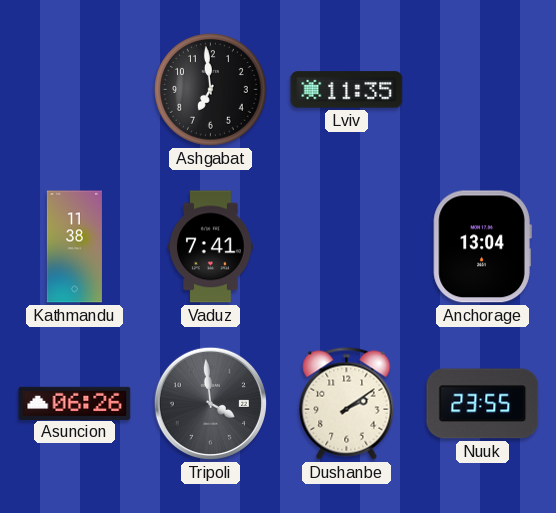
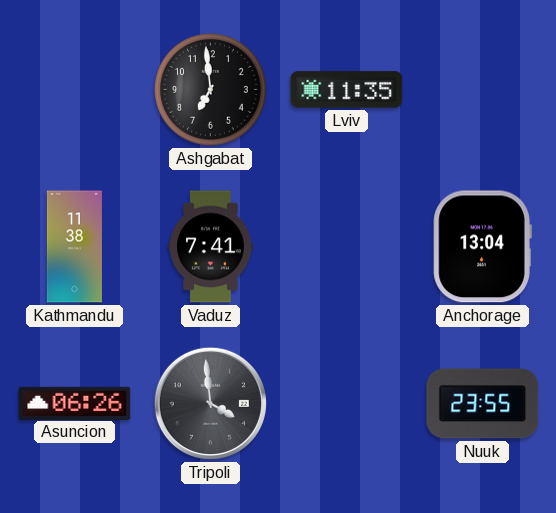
Dushanbe: 2:09 -> none (347, 404)
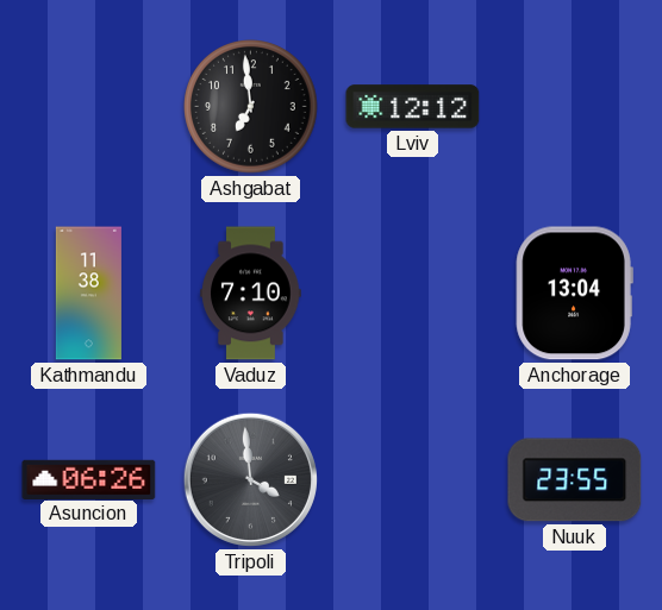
Lviv: 11:35 -> 12:12 (413, 107)
Vaduz: 7:41 -> 7:10 (251, 294)
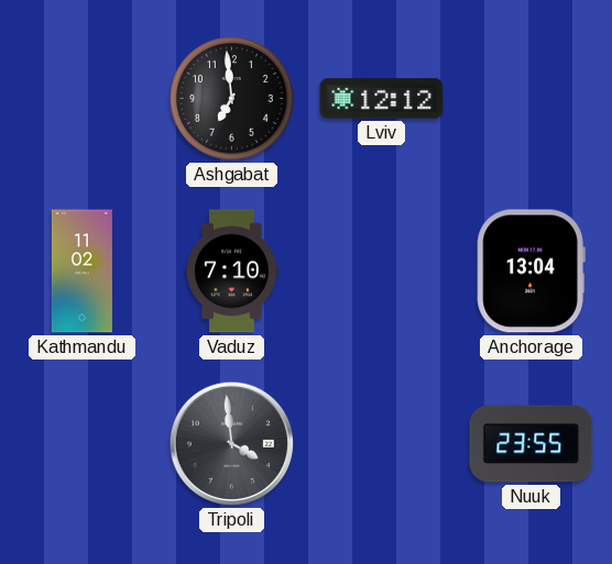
Kathmandu: 11:38 -> 11:02 (81, 272)
Asuncion: 06:26 -> none (89, 479)
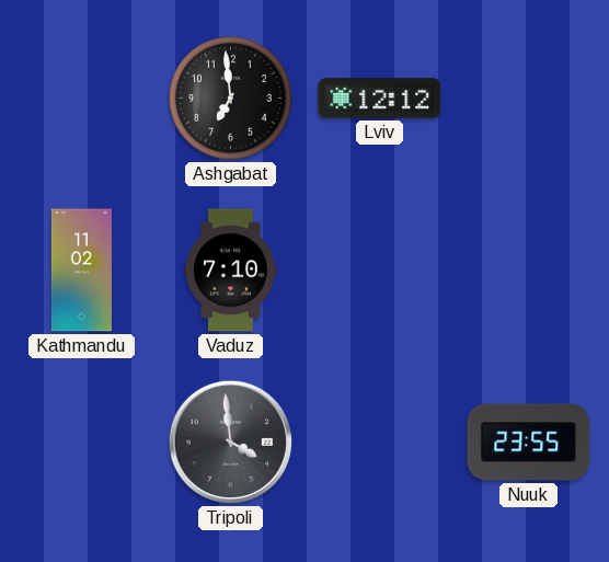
Anchorage: 13:04 -> none (531, 272)
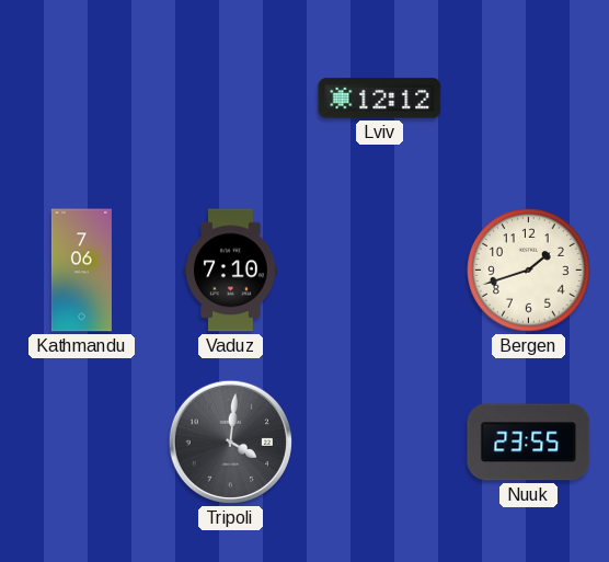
Ashgabat: 6:59 -> none (231, 99)
Kathmandu: 11:02 -> 7:06 (81, 271)
Bergen: none -> 1:42 (529, 271)
Tripoli: 3:59 -> 4:01 (230, 441)
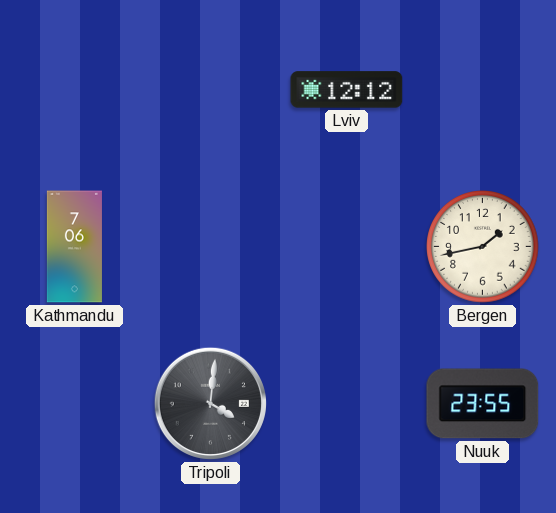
Vaduz: 7:10 -> none (231, 271)
Bergen: 1:42 -> 1:43 (483, 247)
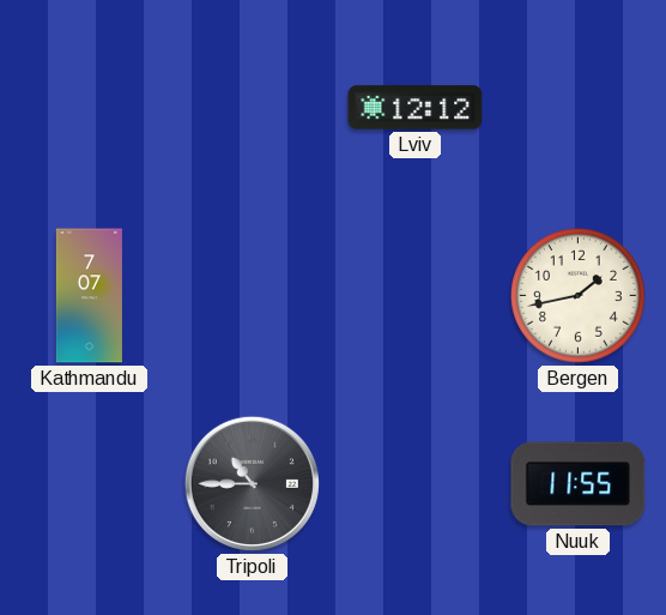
Kathmandu: 7:06 -> 7:07 (89, 296)
Tripoli: 4:01 -> 10:45 (252, 483)
Nuuk: 23:55 -> 11:55 (579, 484)
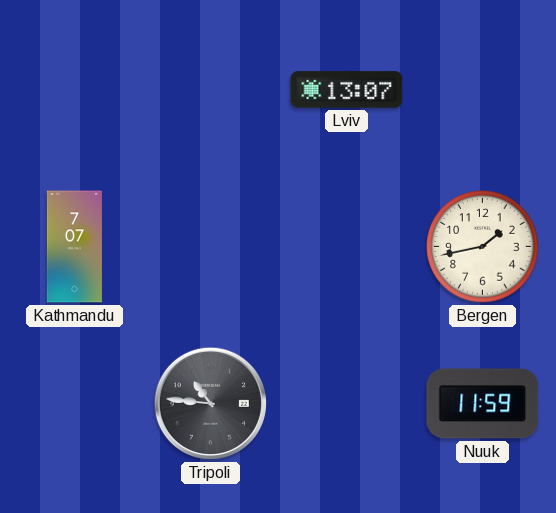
Lviv: 12:12 -> 13:07 (347, 90)
Tripoli: 10:45 -> 10:46 (210, 403)
Nuuk: 11:55 -> 11:59 (483, 404)
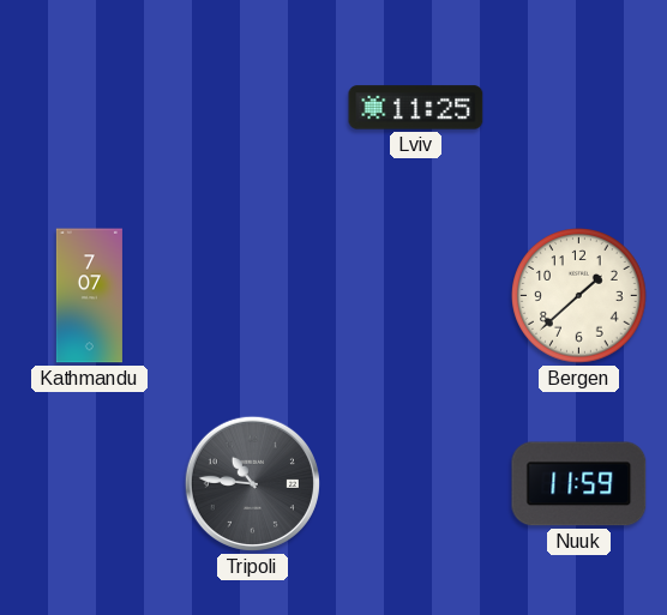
Lviv: 13:07 -> 11:25 (416, 108)
Bergen: 1:43 -> 1:38 (579, 296)
